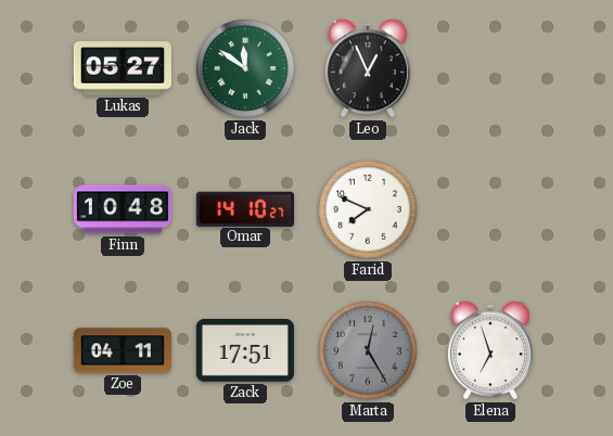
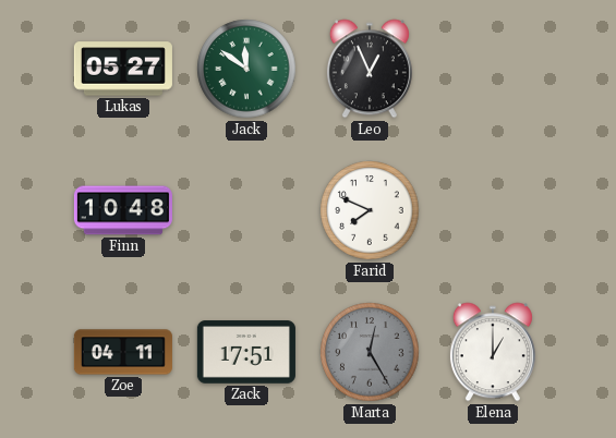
Omar: 14:10 -> none (245, 208)
Elena: 6:57 -> 1:00 (493, 352)
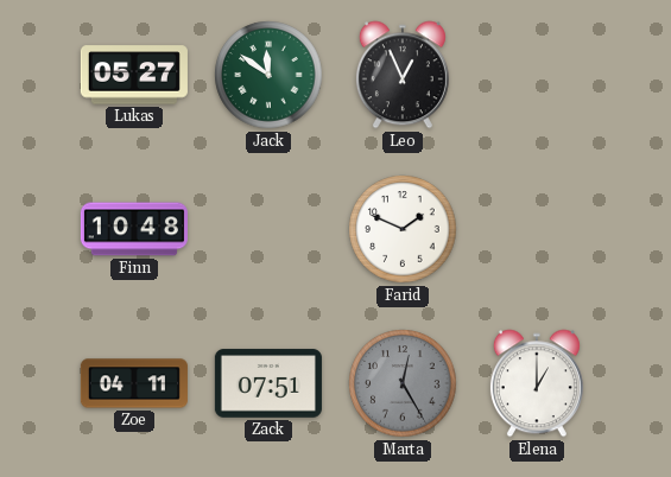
Farid: 7:49 -> 1:49 (403, 229)
Zack: 17:51 -> 07:51 (268, 383)
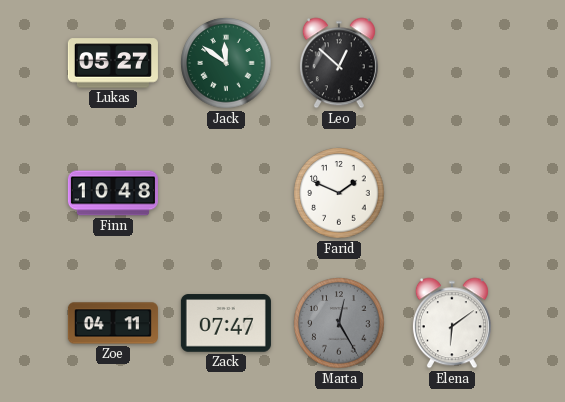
Leo: 12:56 -> 12:52 (339, 63)
Zack: 07:51 -> 07:47 (226, 323)
Elena: 1:00 -> 6:09 (452, 323)
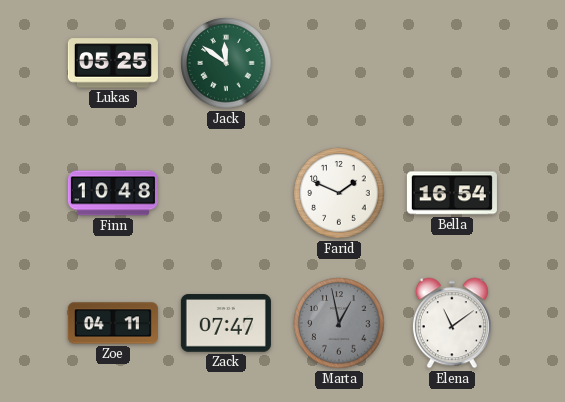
Lukas: 05:27 -> 05:25 (113, 63)
Leo: 12:52 -> none (339, 63)
Bella: none -> 16:54 (452, 193)
Marta: 12:25 -> 12:58 (339, 323)
Elena: 6:09 -> 11:09 (452, 323)
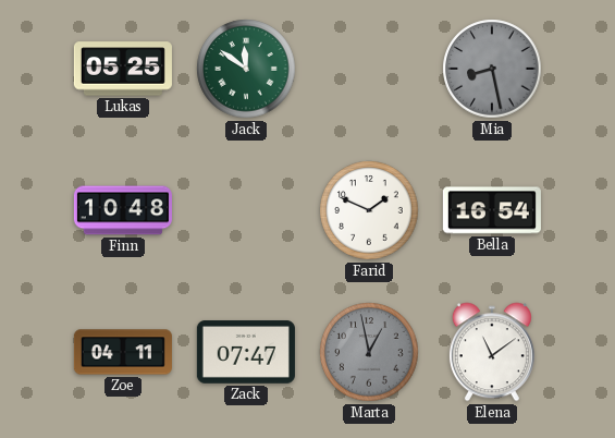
Mia: none -> 8:28 (492, 69)
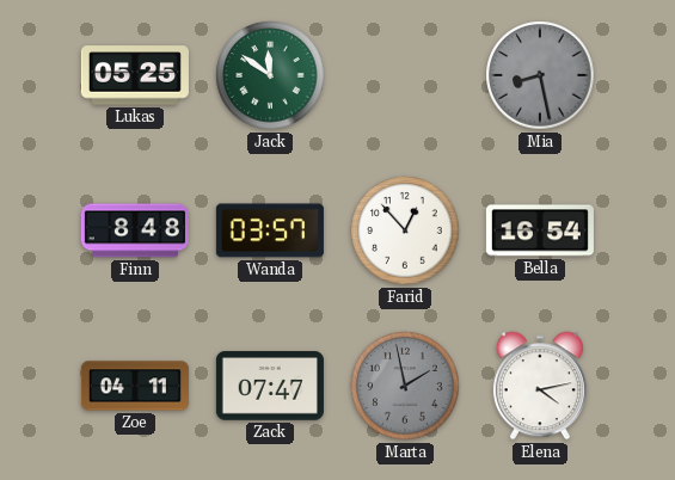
Finn: 10:48 -> 8:48 (135, 230)
Wanda: none -> 03:57 (270, 230)
Farid: 1:49 -> 12:53 (405, 230)
Marta: 12:58 -> 1:58 (405, 386)
Elena: 11:09 -> 4:13 (540, 386)
